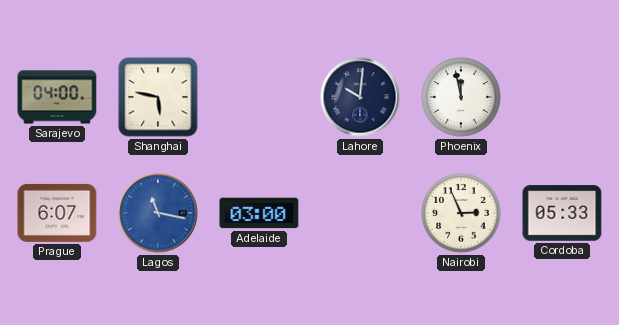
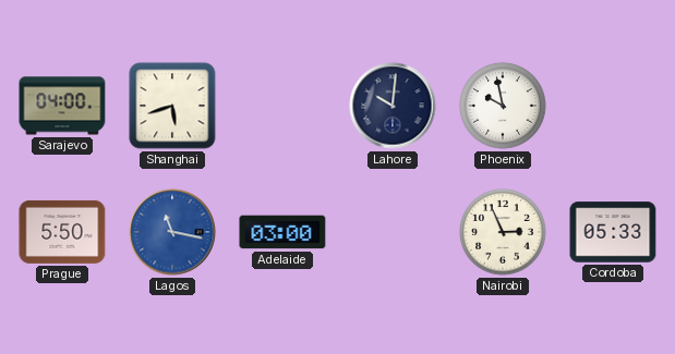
Shanghai: 5:47 -> 5:42 (172, 106)
Phoenix: 11:58 -> 9:58 (503, 106)
Prague: 6:07 -> 5:50 (62, 232)
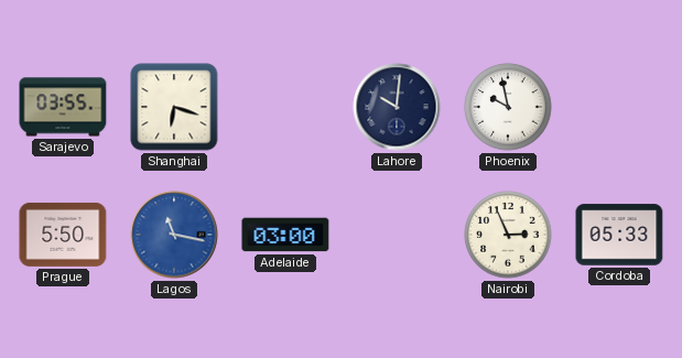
Sarajevo: 04:00 -> 03:55 (63, 107)
Shanghai: 5:42 -> 6:18 (174, 107)
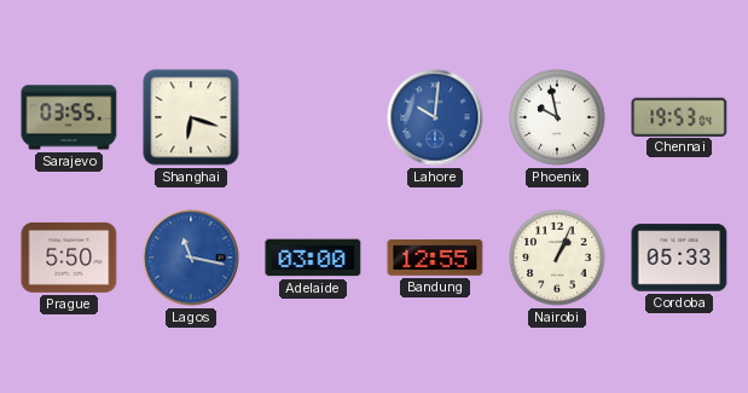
Lahore dial: navy -> blue (435, 117)
Chennai: none -> 19:53 (679, 116)
Bandung: none -> 12:55 (435, 259)
Nairobi: 2:56 -> 1:04 (557, 258)
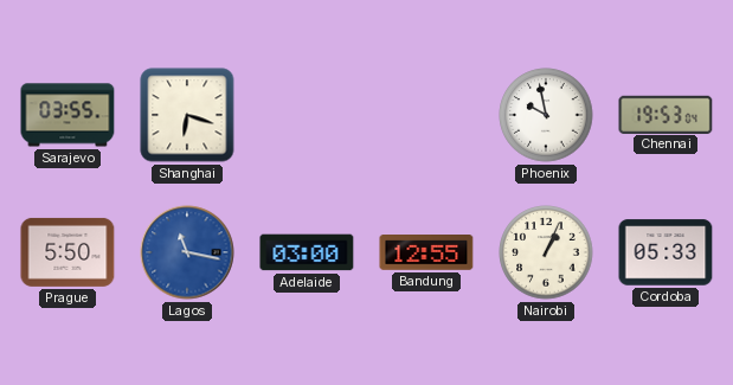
Lahore: 10:01 -> none (435, 117)
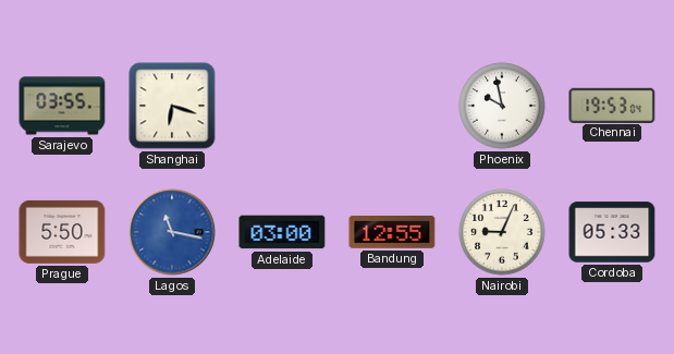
Nairobi: 1:04 -> 9:04 (502, 232)
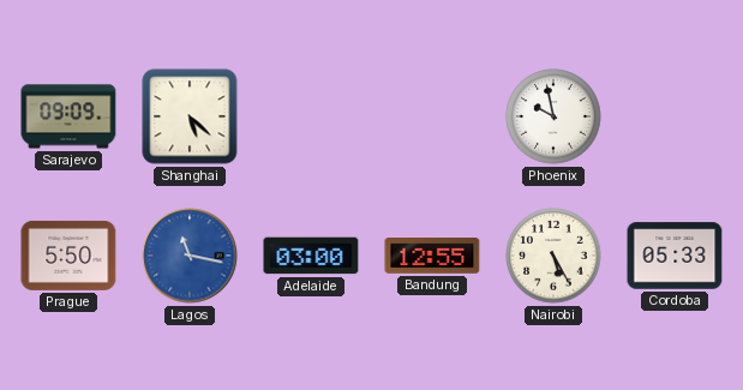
Sarajevo: 03:55 -> 09:09 (68, 116)
Shanghai: 6:18 -> 5:22 (190, 116)
Chennai: 19:53 -> none (612, 105)
Nairobi: 9:04 -> 5:25 (553, 256)
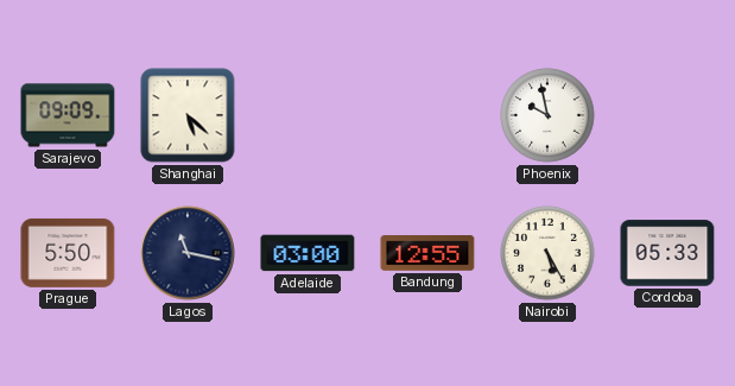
Lagos dial: blue -> navy (188, 253)
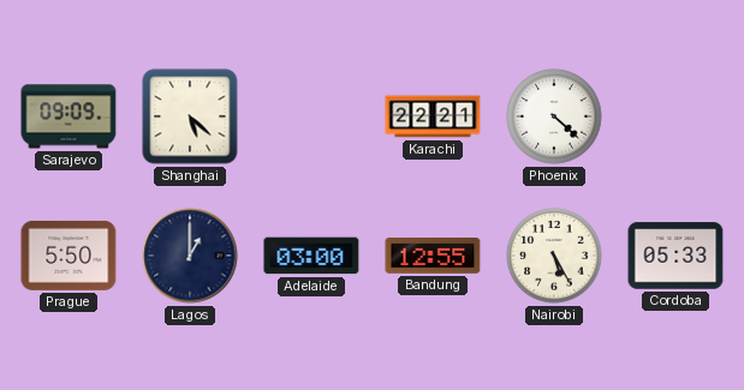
Karachi: none -> 22:21 (433, 116)
Phoenix: 9:58 -> 4:22 (554, 116)
Lagos: 11:17 -> 1:00 (190, 256)
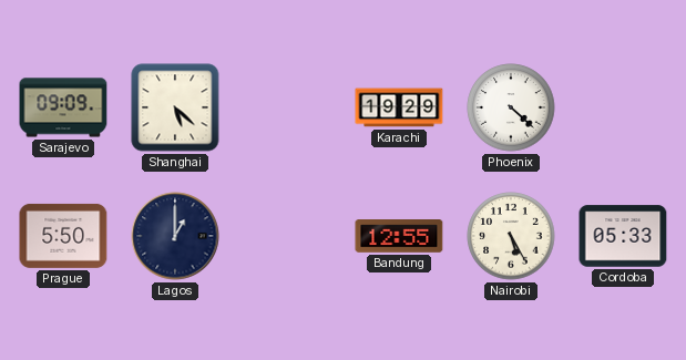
Karachi: 22:21 -> 19:29 (399, 107)
Adelaide: 03:00 -> none (311, 256)
